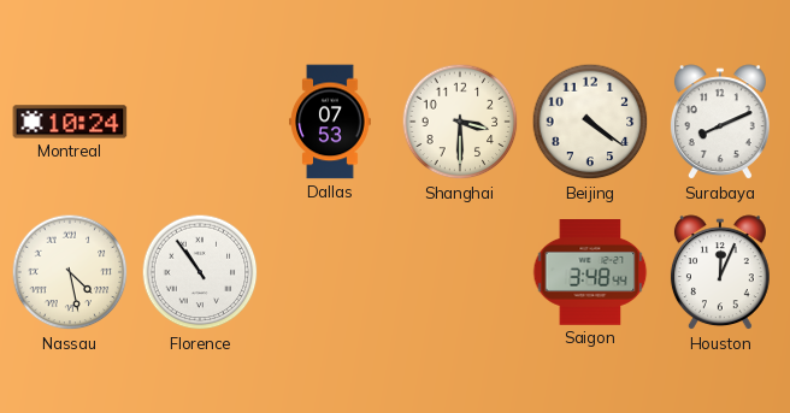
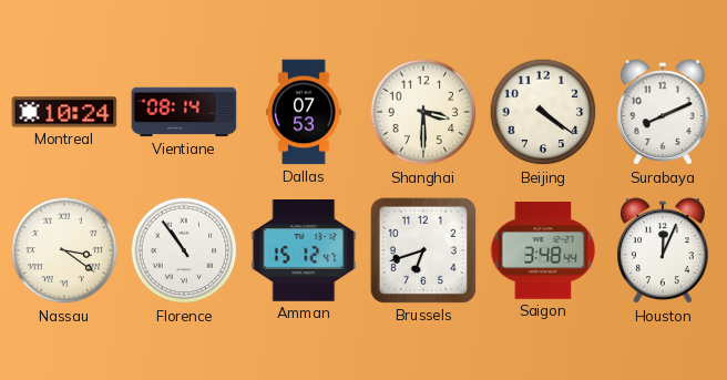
Vientiane: none -> 08:14 (184, 112)
Nassau: 4:28 -> 3:21 (64, 250)
Amman: none -> 15:12 (304, 251)
Brussels: none -> 6:42 (423, 250)
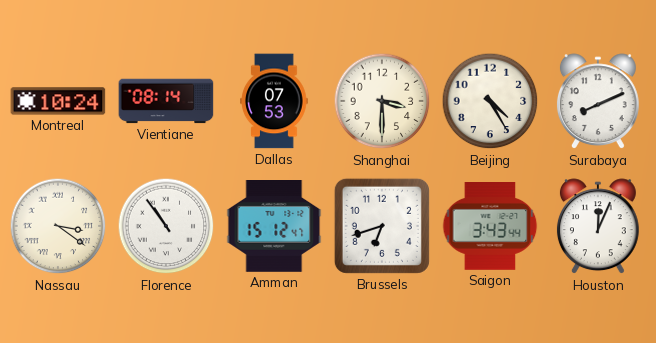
Beijing: 4:21 -> 4:25 (490, 101)
Saigon: 3:48 -> 3:43 (490, 227)
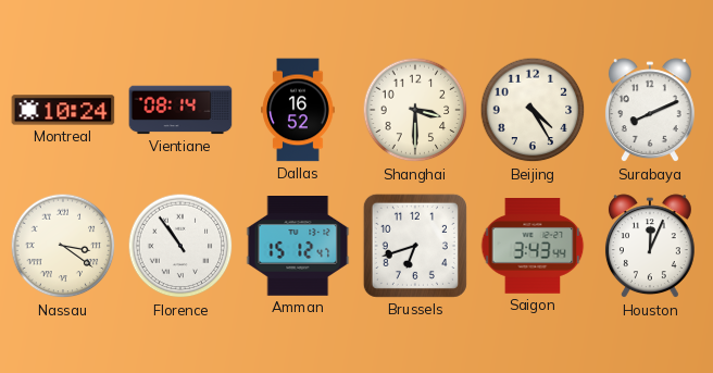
Dallas: 07:53 -> 16:52 (298, 110)
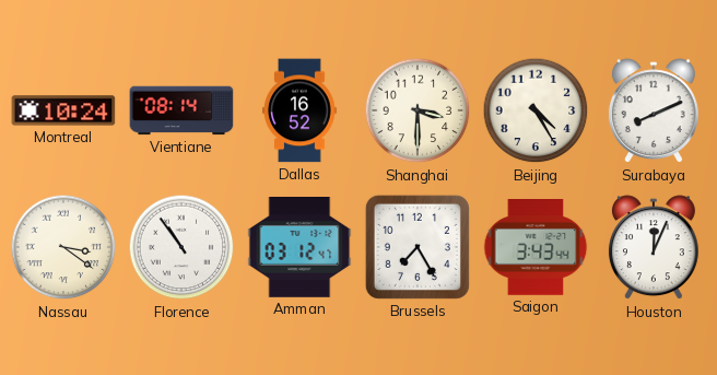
Amman: 15:12 -> 03:12 (299, 248)
Brussels: 6:42 -> 7:25 (418, 247)
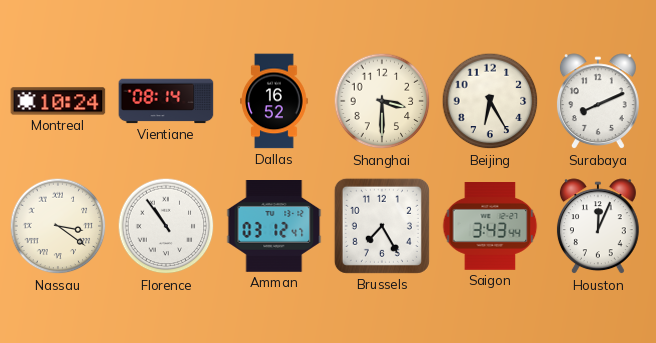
Beijing: 4:25 -> 6:25 (490, 101)
